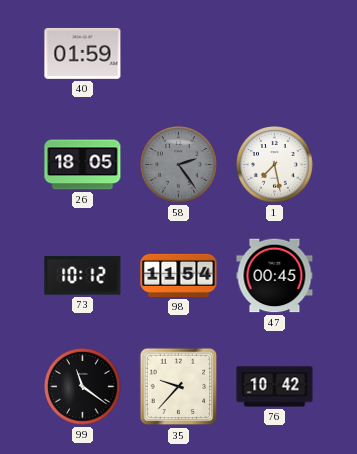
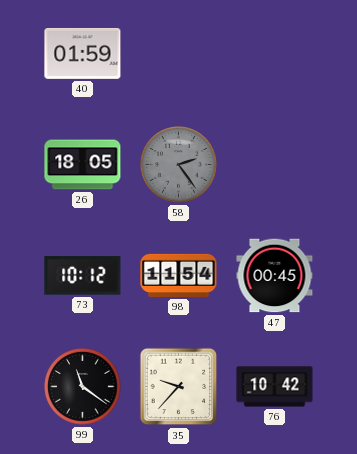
1: 7:28 -> none (275, 165)
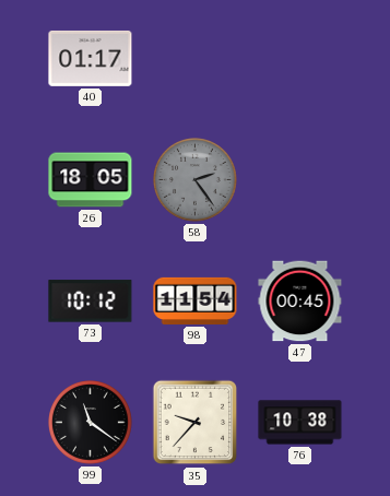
40: 01:59 -> 01:17 (91, 58)
76: 10:42 -> 10:38 (300, 423)
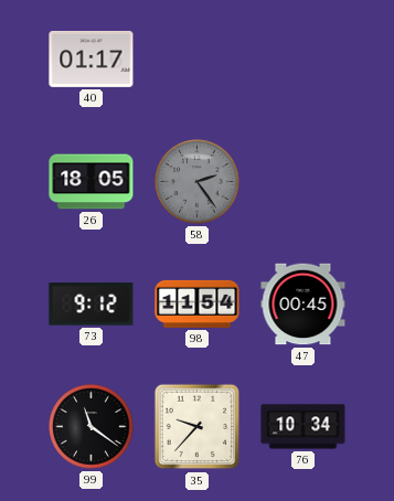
73: 10:12 -> 9:12 (92, 305)
76: 10:38 -> 10:34 (304, 427)
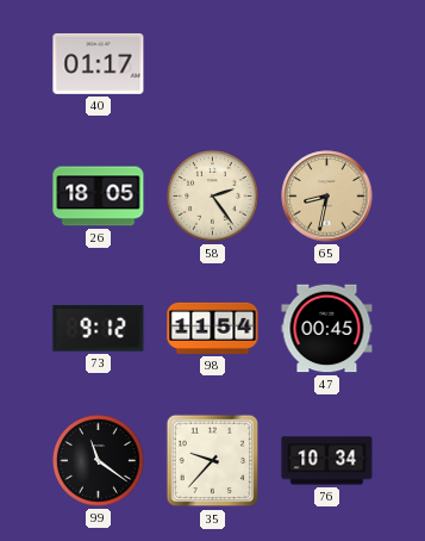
58 dial: grey -> cream (213, 197)
65: none -> 8:32 (327, 197)
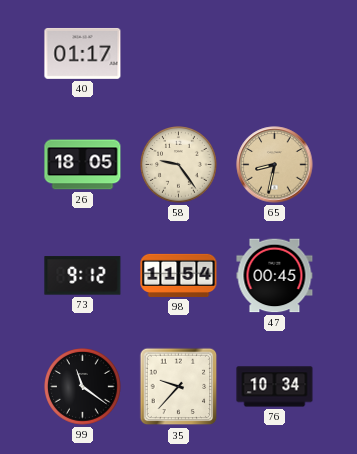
58: 2:24 -> 9:24 (179, 165)
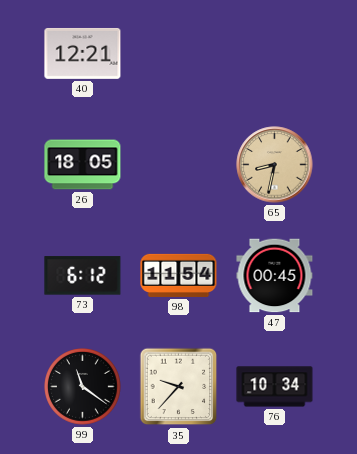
40: 01:17 -> 12:21 (83, 53)
58: 9:24 -> none (179, 165)
73: 9:12 -> 6:12 (83, 276)
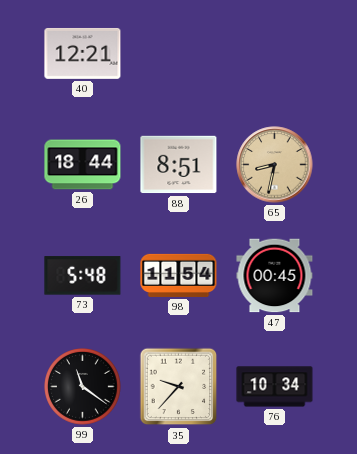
26: 18:05 -> 18:44 (83, 165)
88: none -> 8:51 (179, 165)
73: 6:12 -> 5:48 (83, 276)
